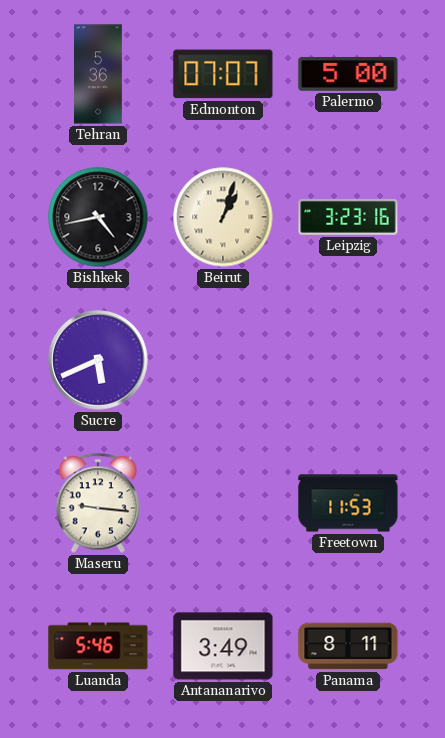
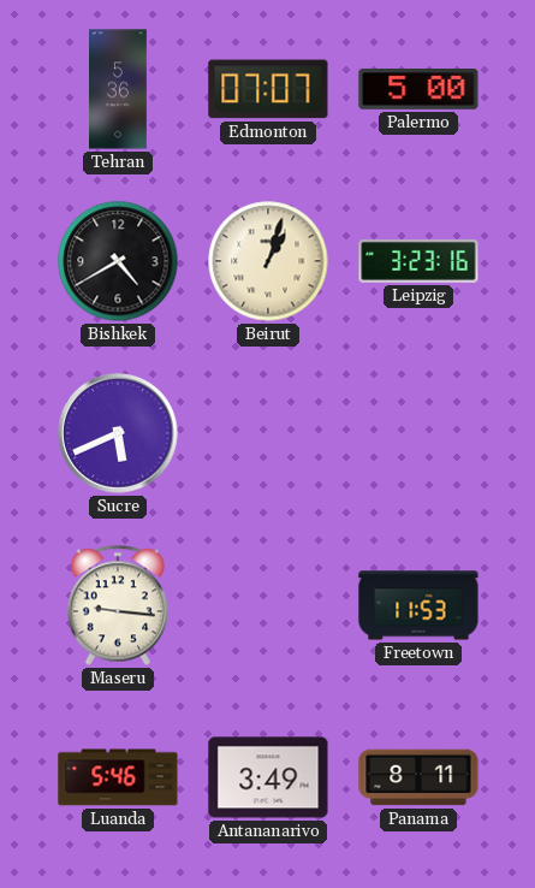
Bishkek: 4:43 -> 4:40 (118, 261)
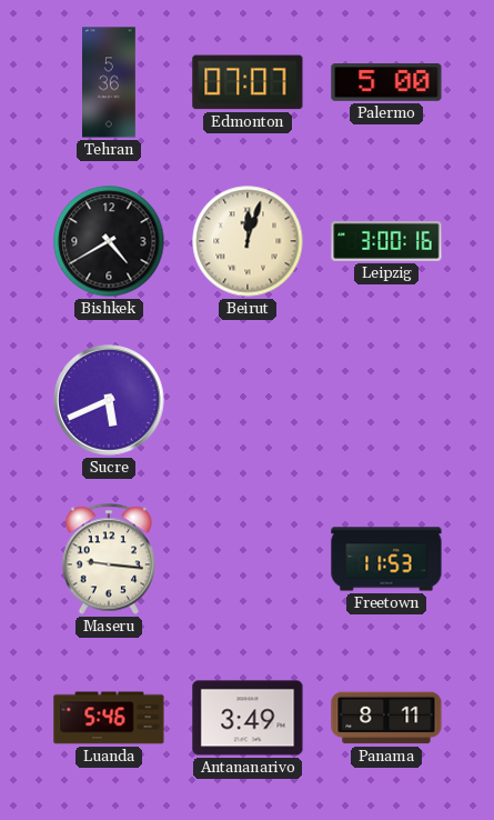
Beirut: 1:03 -> 12:03 (248, 241)
Leipzig: 3:23 -> 3:00 (386, 241)
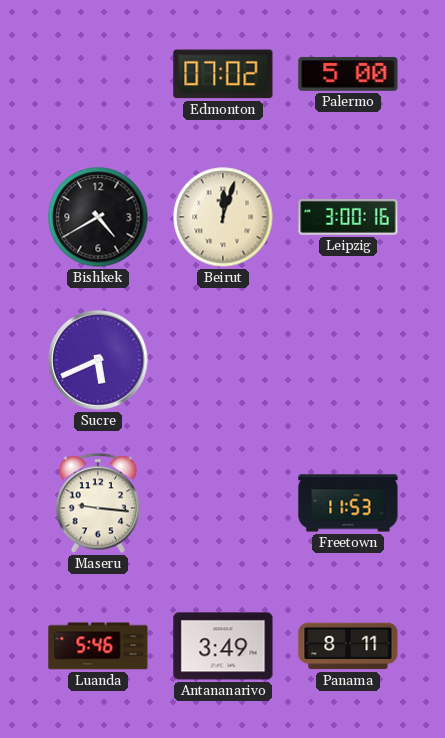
Tehran: 5:36 -> none (110, 82)
Edmonton: 07:07 -> 07:02 (223, 74)
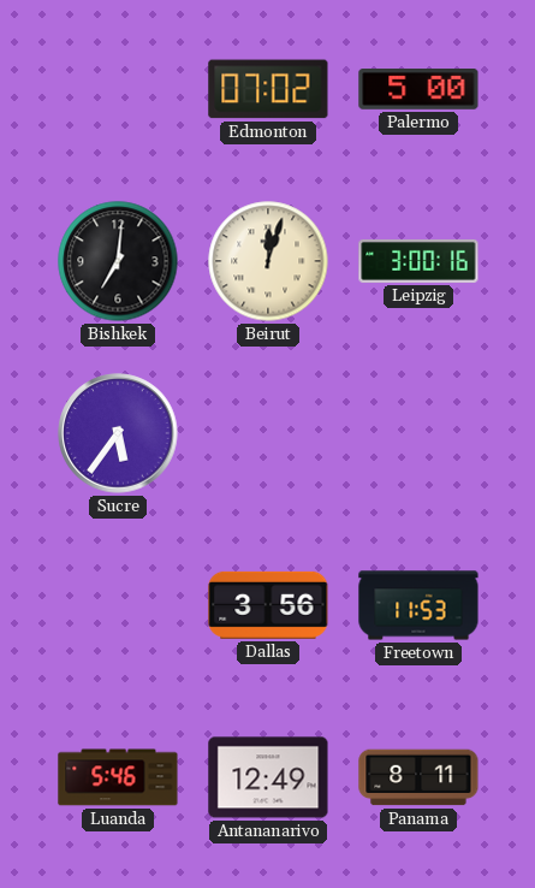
Bishkek: 4:40 -> 7:01 (118, 261)
Sucre: 5:41 -> 5:36 (118, 433)
Maseru: 9:16 -> none (97, 503)
Dallas: none -> 3:56 (268, 605)
Antananarivo: 3:49 -> 12:49 (268, 777)
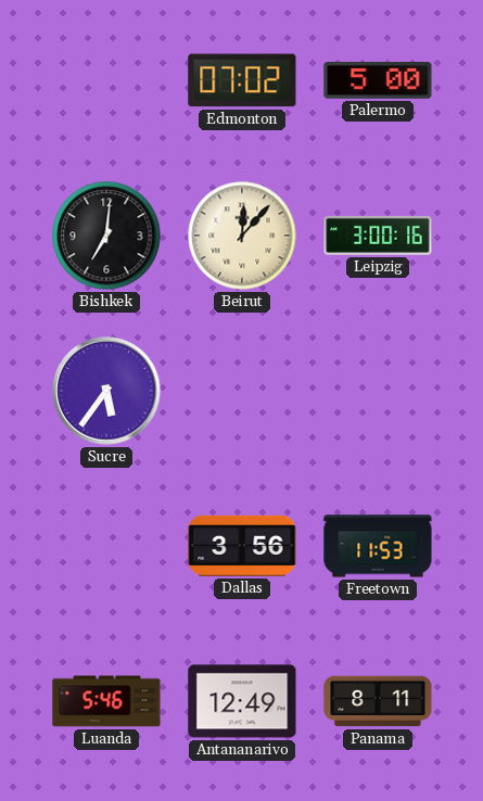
Beirut: 12:03 -> 12:07 (242, 236)
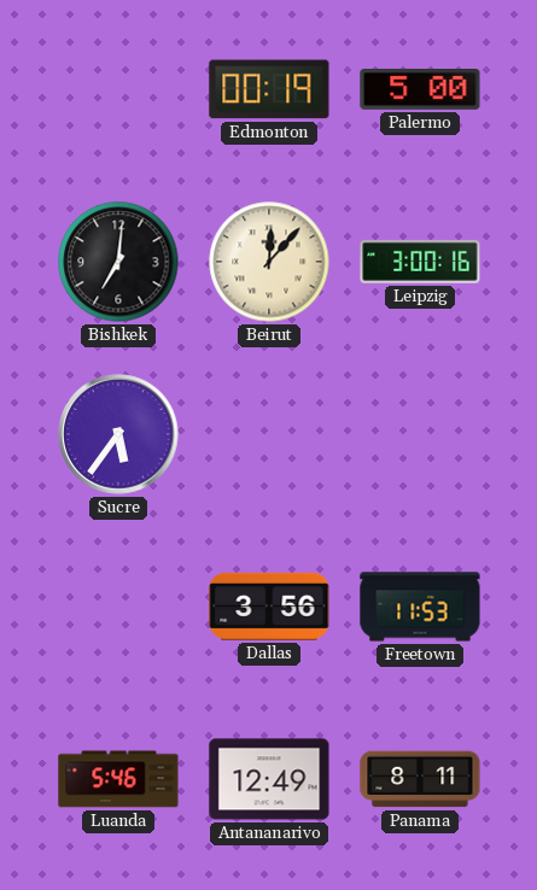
Edmonton: 07:02 -> 00:19 (269, 89)
